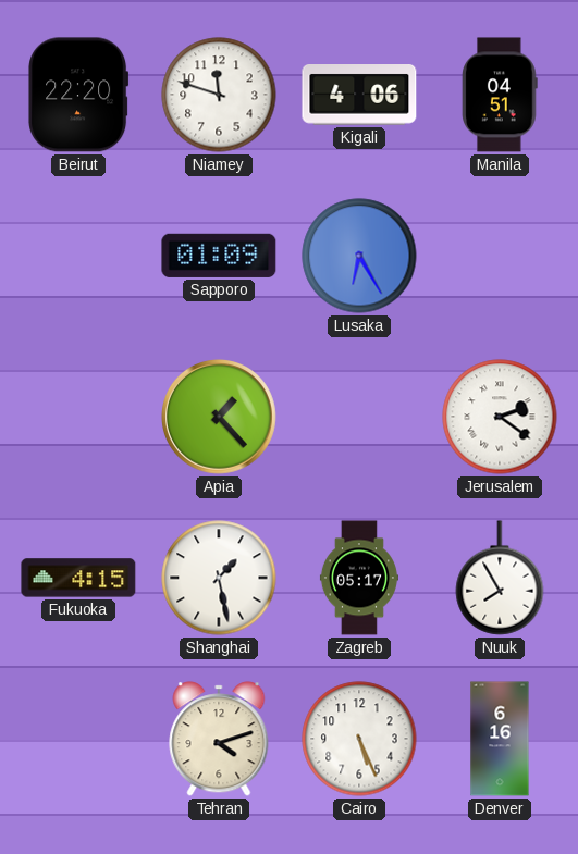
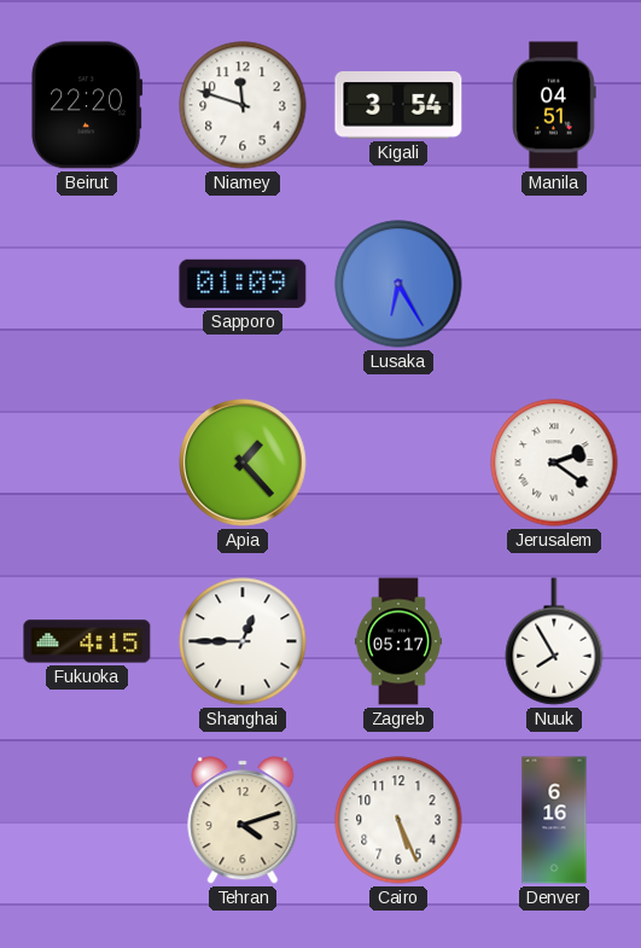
Kigali: 4:06 -> 3:54 (398, 105)
Shanghai: 1:28 -> 12:45 (243, 641)
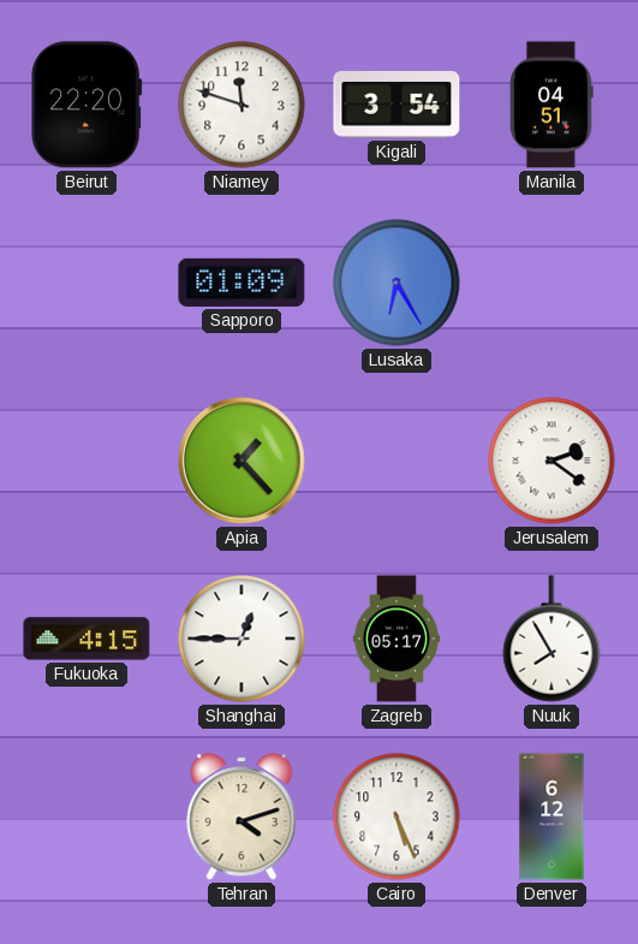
Denver: 6:16 -> 6:12 (551, 817)
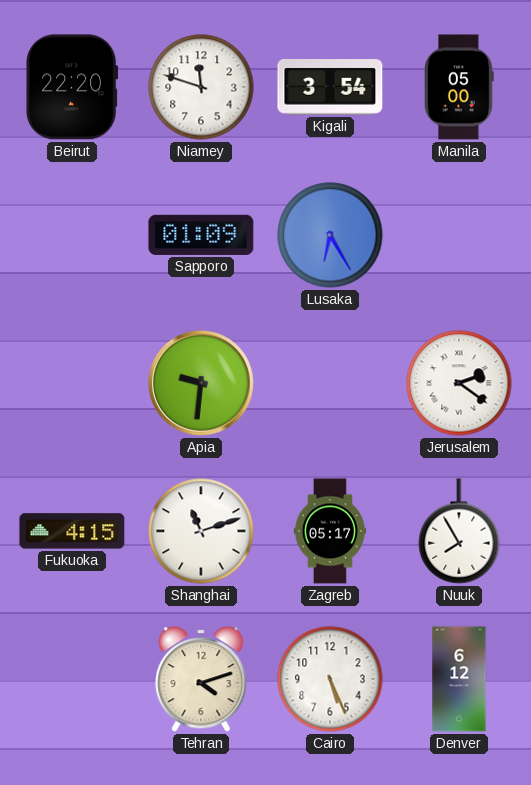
Manila: 04:51 -> 05:00 (459, 87)
Apia: 1:23 -> 9:31 (202, 384)
Shanghai: 12:45 -> 11:12 (201, 531)
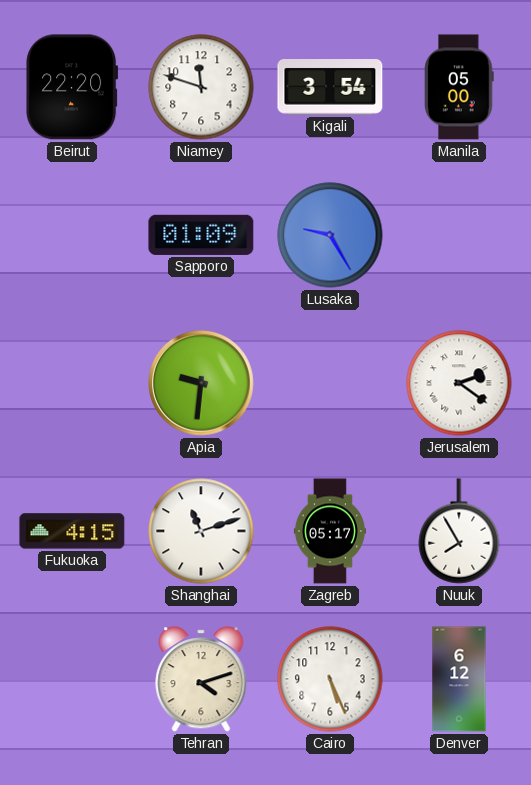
Lusaka: 6:25 -> 9:25 (330, 235)
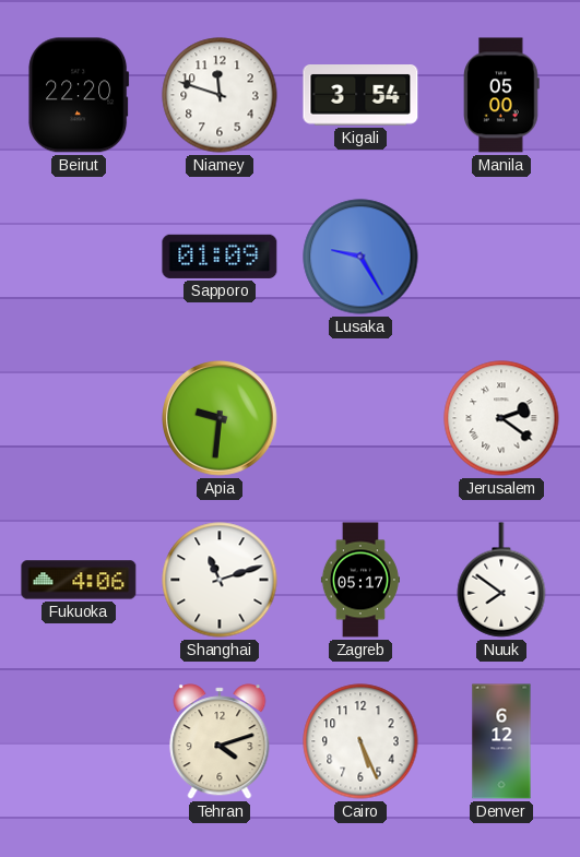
Fukuoka: 4:15 -> 4:06 (79, 580)
Nuuk: 7:55 -> 7:51 (501, 580)
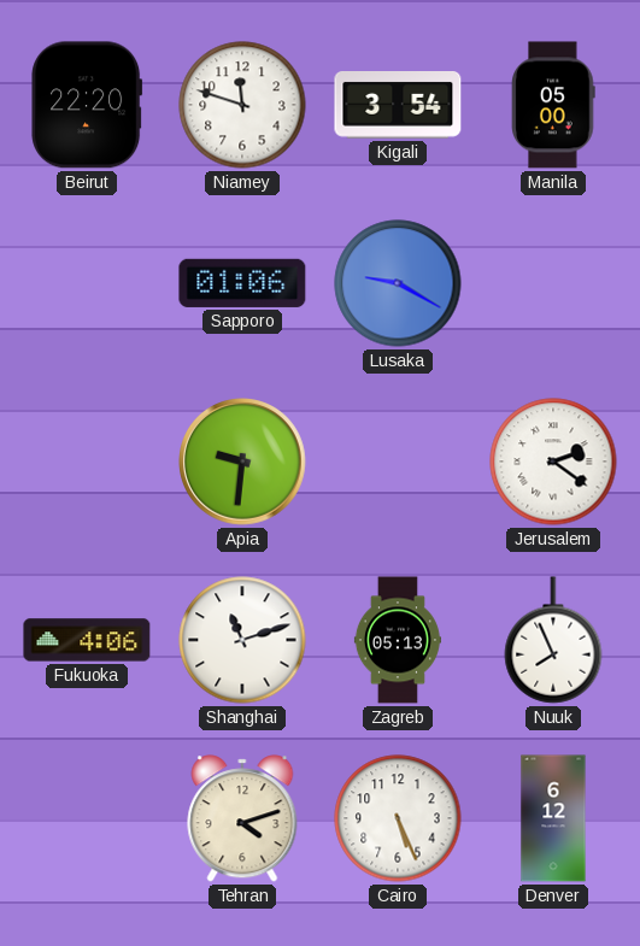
Sapporo: 01:09 -> 01:06 (242, 283)
Lusaka: 9:25 -> 9:20 (398, 283)
Zagreb: 05:17 -> 05:13 (398, 640)
Nuuk: 7:51 -> 7:56 (553, 640)
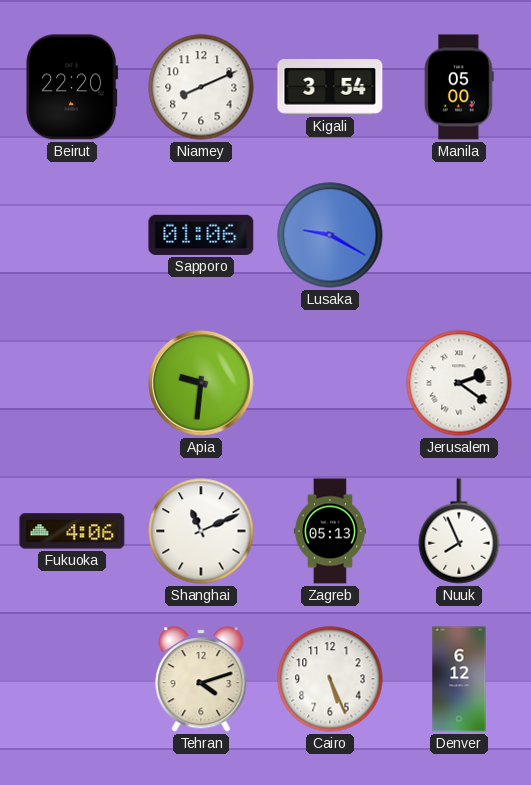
Niamey: 11:48 -> 8:11 (201, 87)
Shanghai: 11:12 -> 11:11 (201, 531)
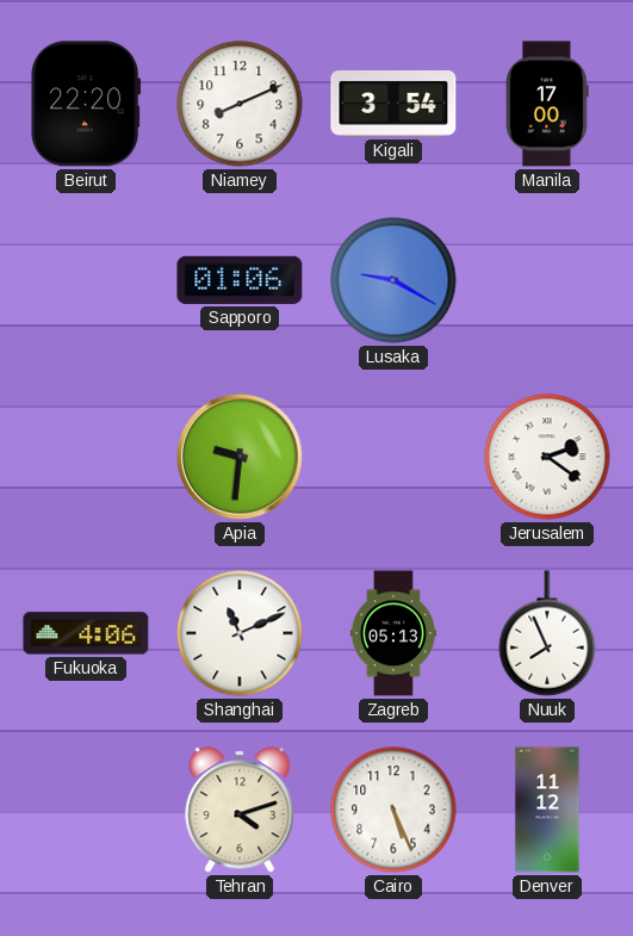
Manila: 05:00 -> 17:00 (547, 104)
Denver: 6:12 -> 11:12 (547, 810)
